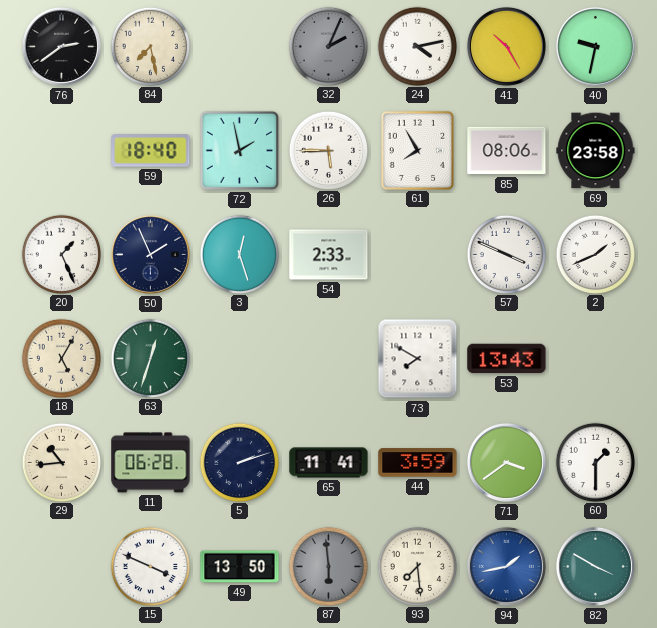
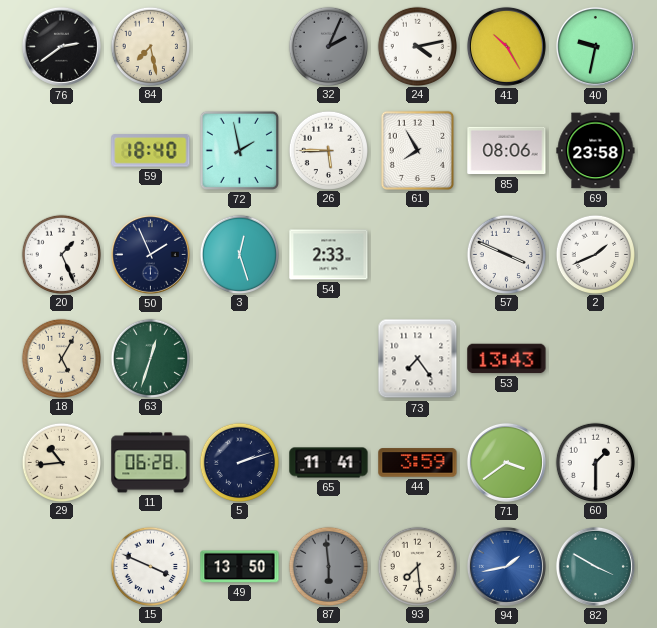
73: 7:50 -> 7:24 (418, 359)
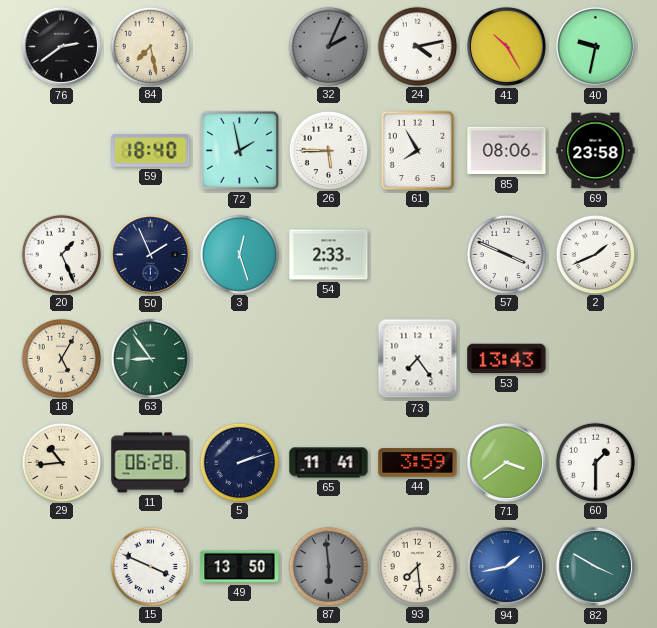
63: 12:33 -> 8:54 (150, 358)
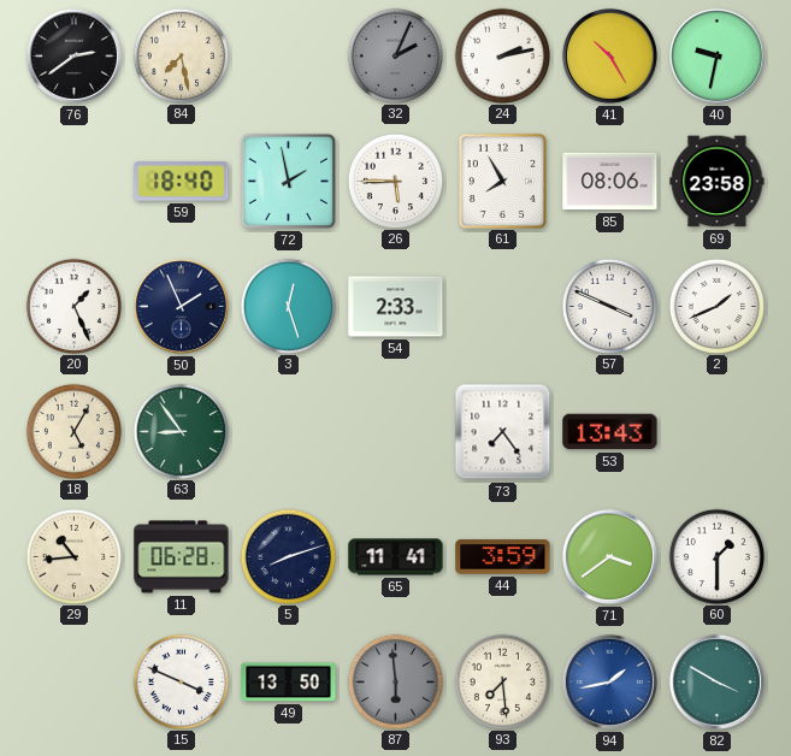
24: 4:13 -> 2:13 (502, 55)
5: 2:12 -> 8:12 (288, 556)
